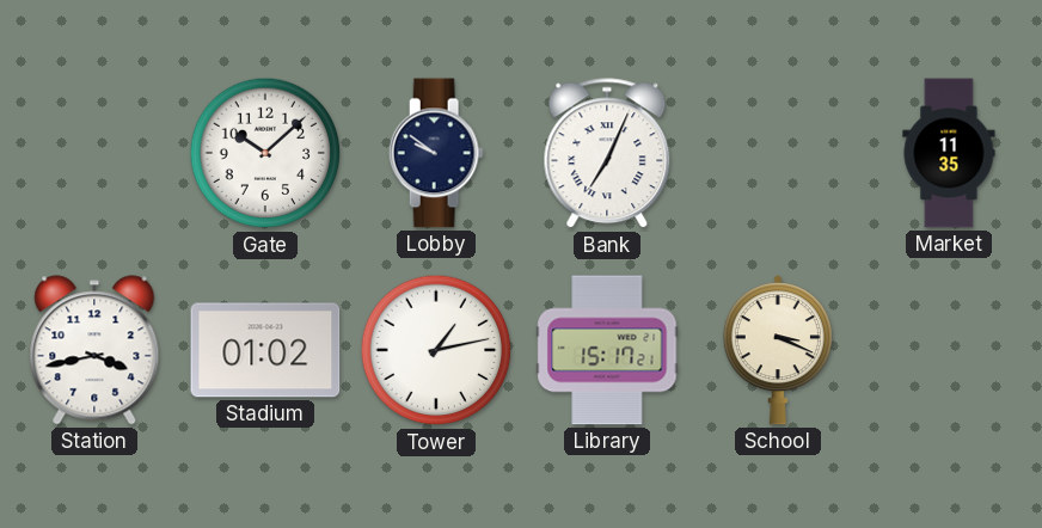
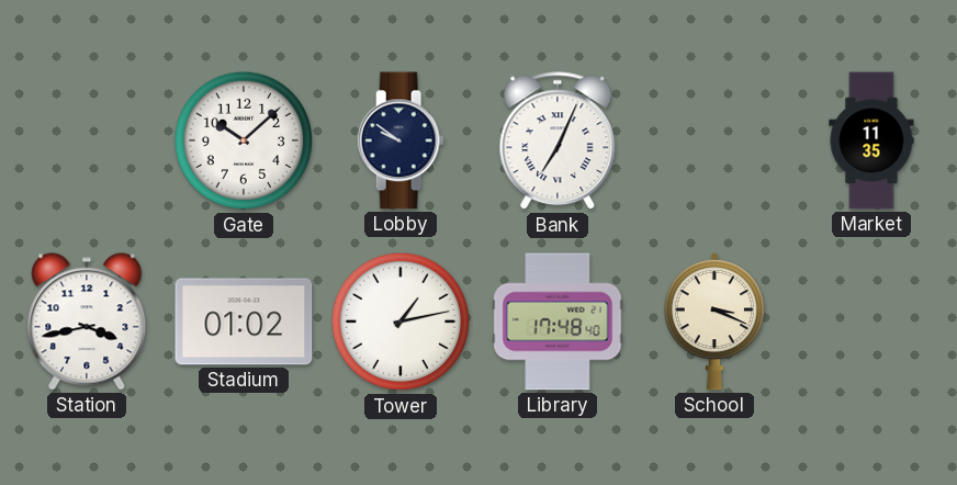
Library: 15:17 -> 17:48 (558, 322)
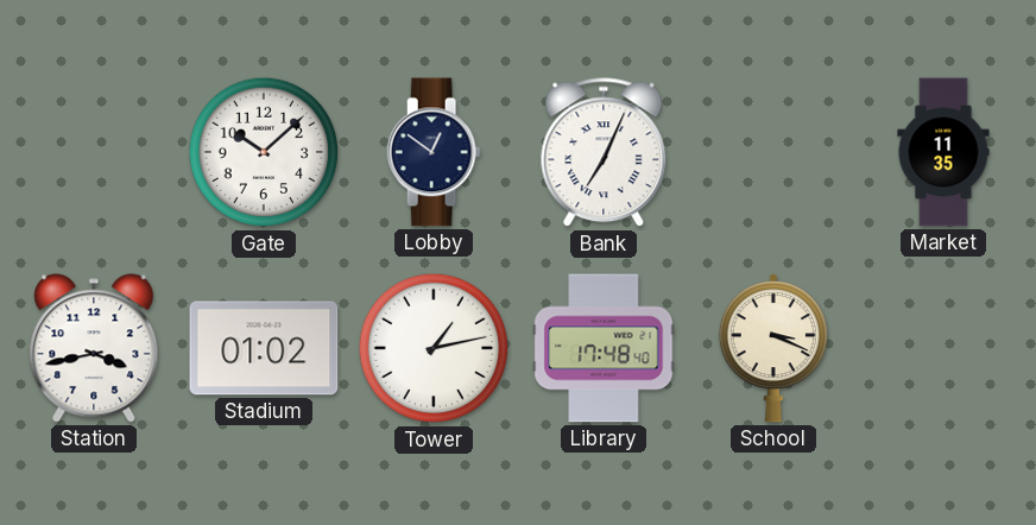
Lobby: 9:51 -> 12:51 (434, 152)
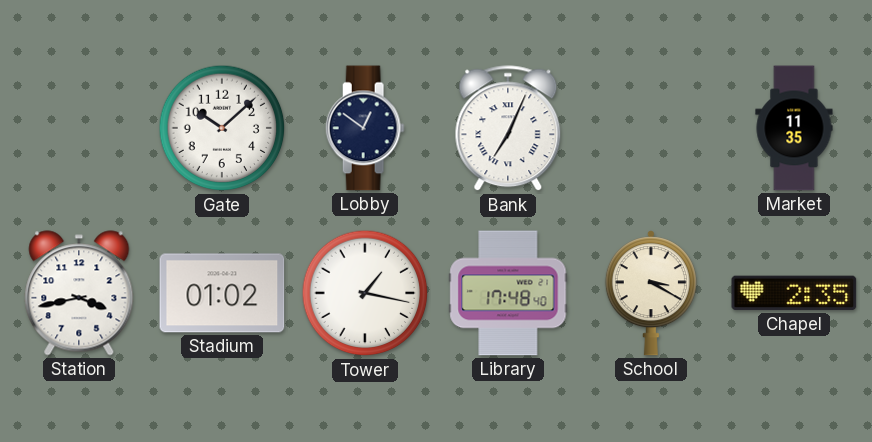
Tower: 1:13 -> 1:17 (365, 293)
School: 3:19 -> 3:20 (651, 293)
Chapel: none -> 2:35 (794, 293)
